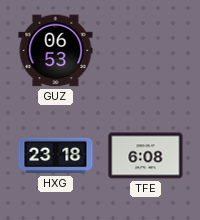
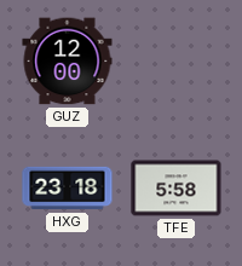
GUZ: 06:53 -> 12:00 (68, 62)
TFE: 6:08 -> 5:58 (177, 189)
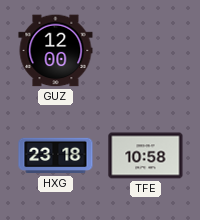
TFE: 5:58 -> 10:58 (146, 156)
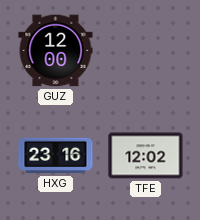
HXG: 23:18 -> 23:16 (56, 156)
TFE: 10:58 -> 12:02 (146, 156)
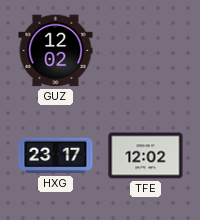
GUZ: 12:00 -> 12:02 (56, 51)
HXG: 23:16 -> 23:17 (56, 156)
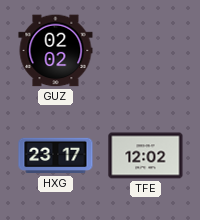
GUZ: 12:02 -> 02:02 (56, 51)
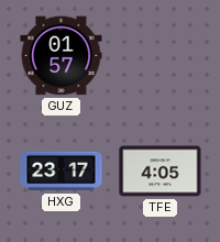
GUZ: 02:02 -> 01:57 (62, 56)
TFE: 12:02 -> 4:05 (161, 172)
